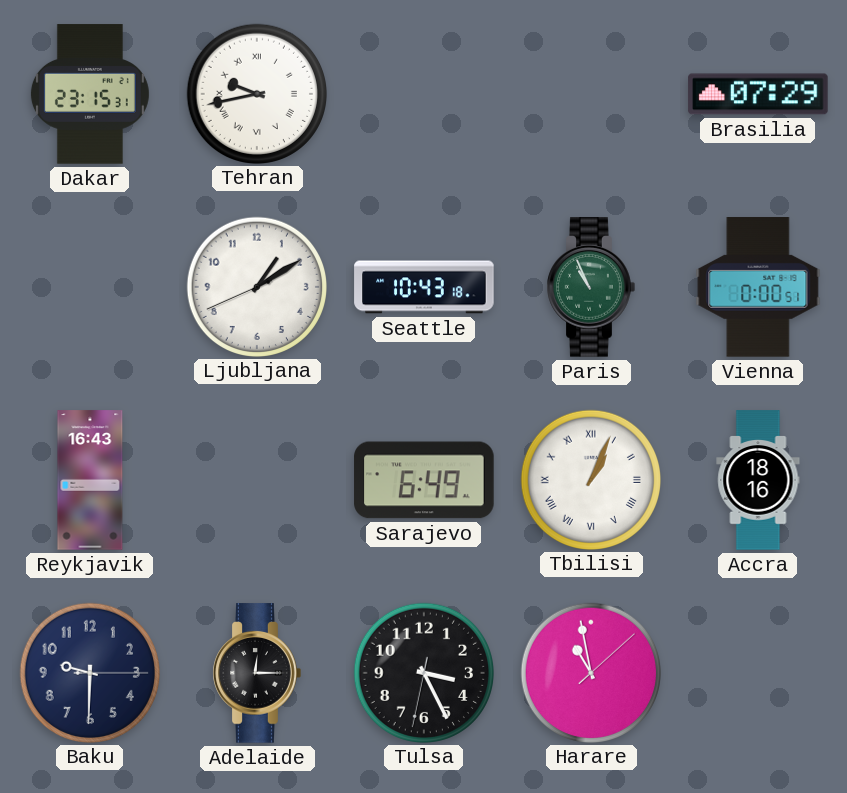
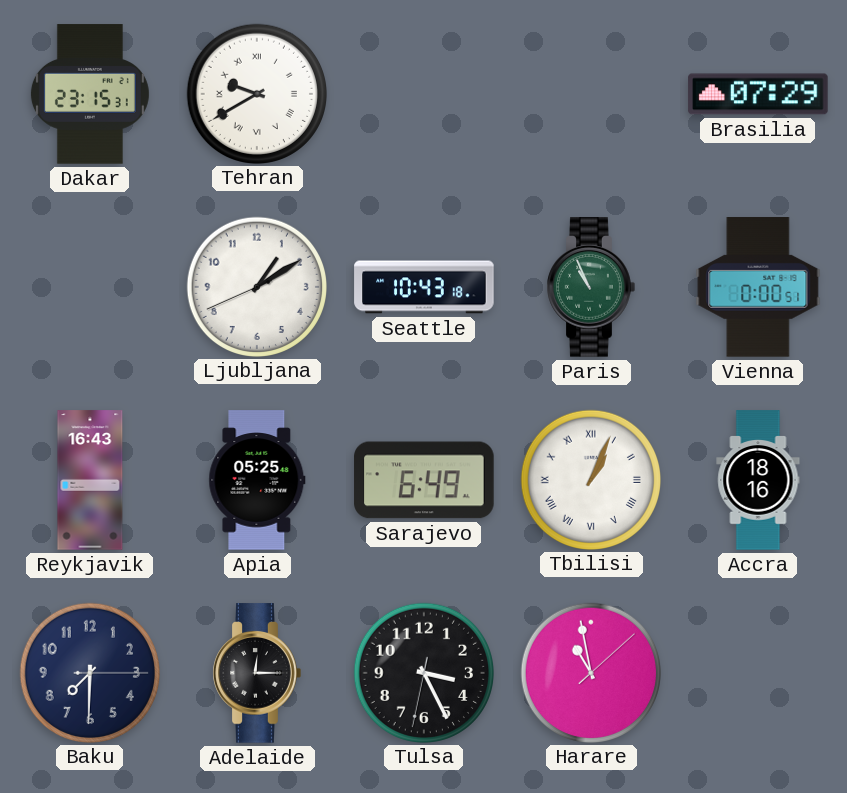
Tehran: 9:43 -> 9:40 (256, 93)
Apia: none -> 05:25 (257, 480)
Baku: 9:30 -> 7:30 (89, 672)
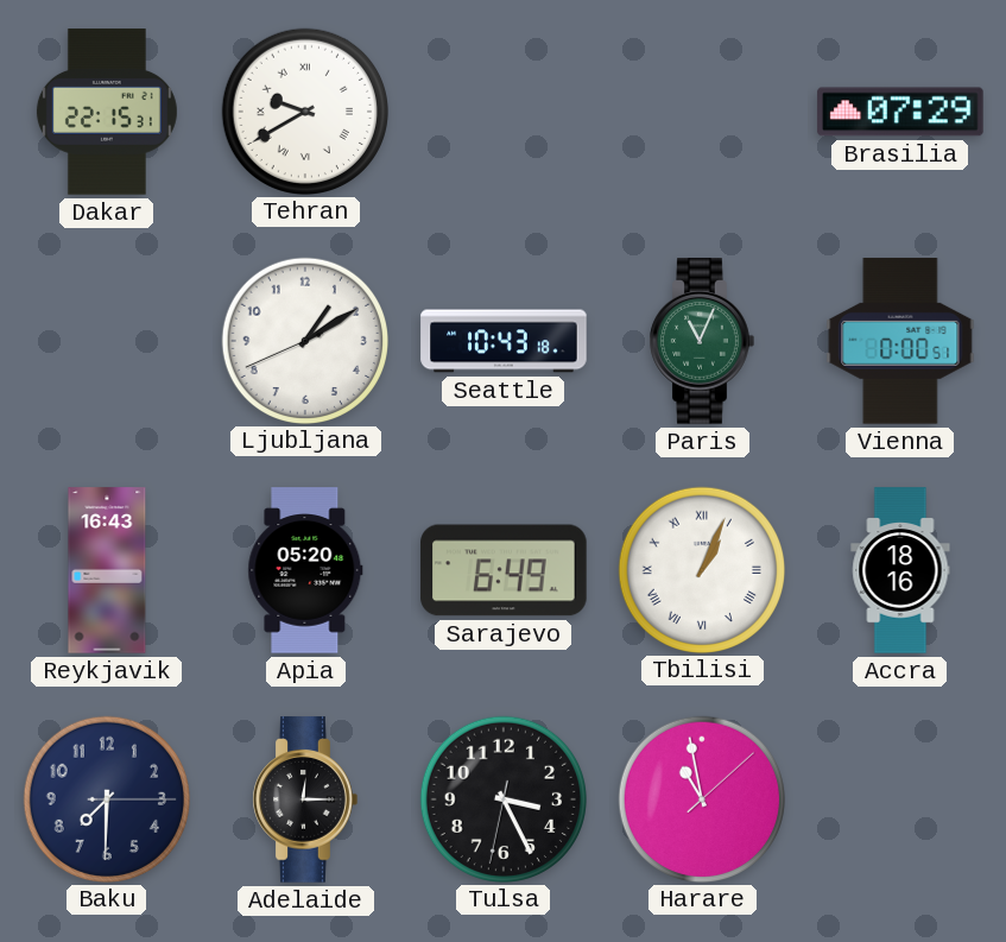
Dakar: 23:15 -> 22:15 (107, 112)
Paris: 10:56 -> 11:04 (702, 341)
Apia: 05:25 -> 05:20 (305, 570)
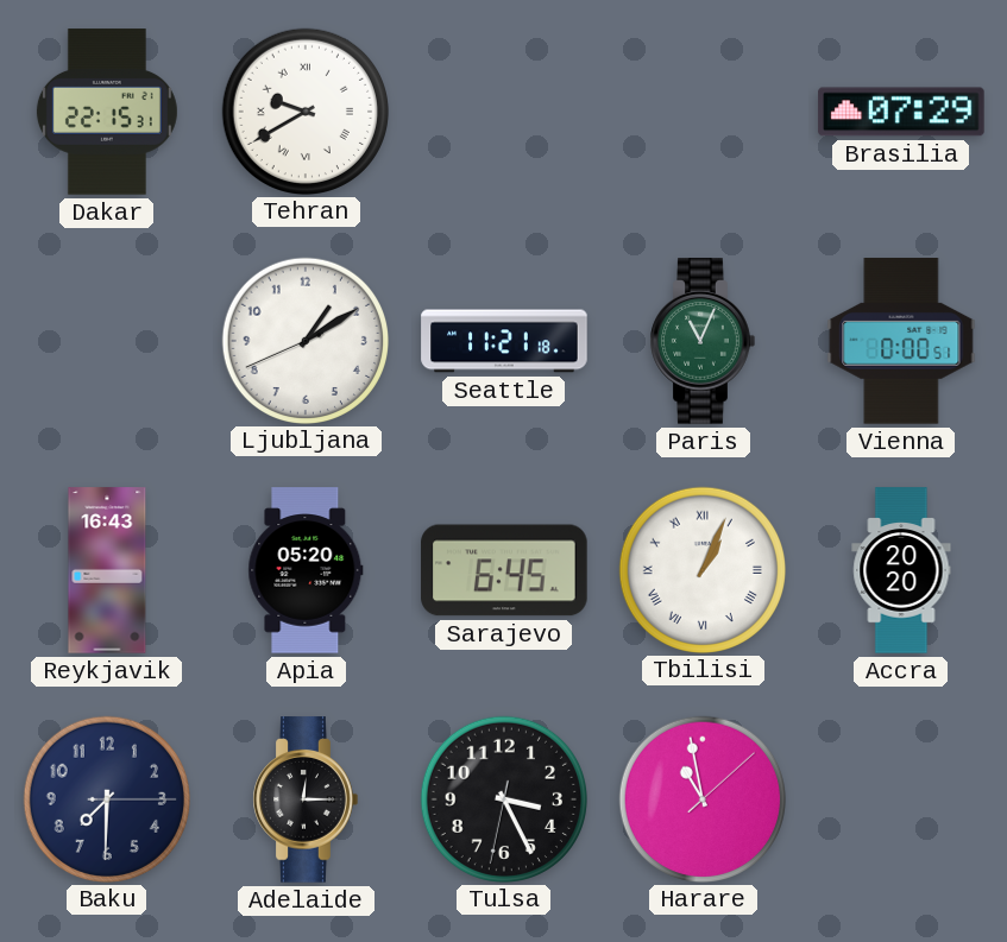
Seattle: 10:43 -> 11:21 (504, 341)
Sarajevo: 6:49 -> 6:45 (504, 570)
Accra: 18:16 -> 20:20 (901, 570)
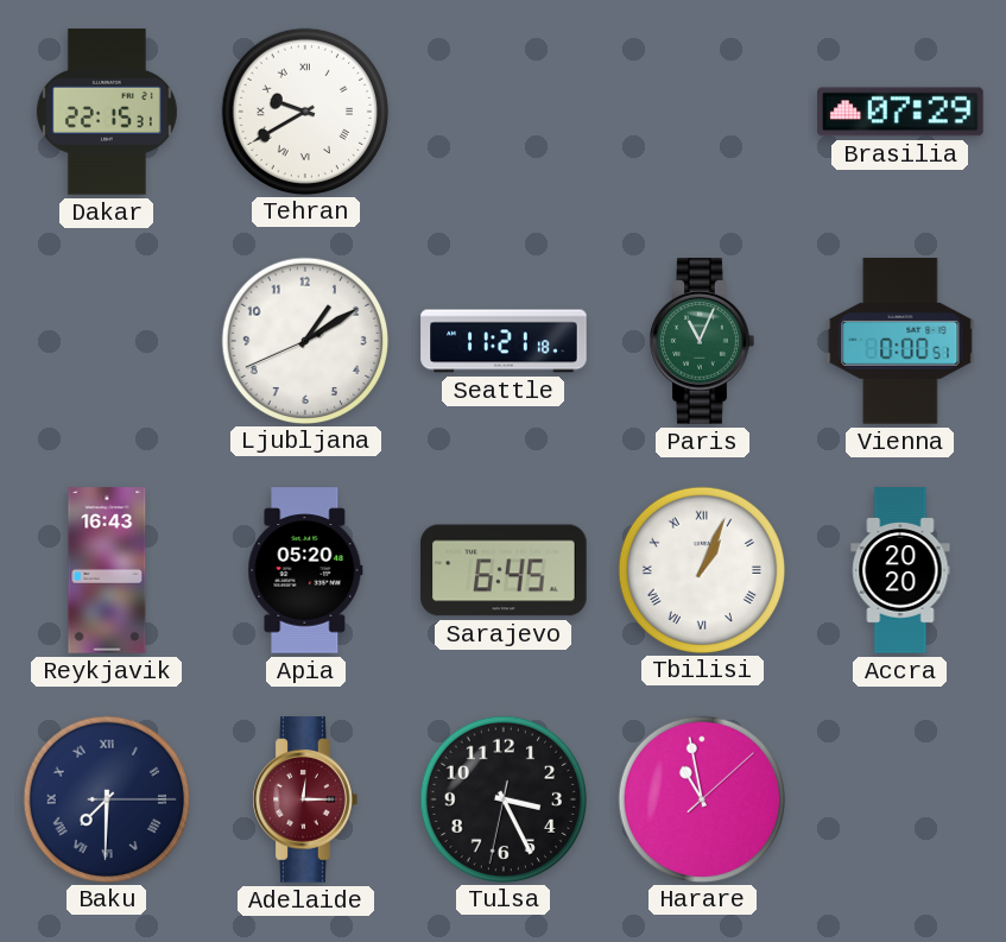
Baku numerals: Arabic -> Roman (106, 798)
Adelaide dial: black -> burgundy (305, 799)
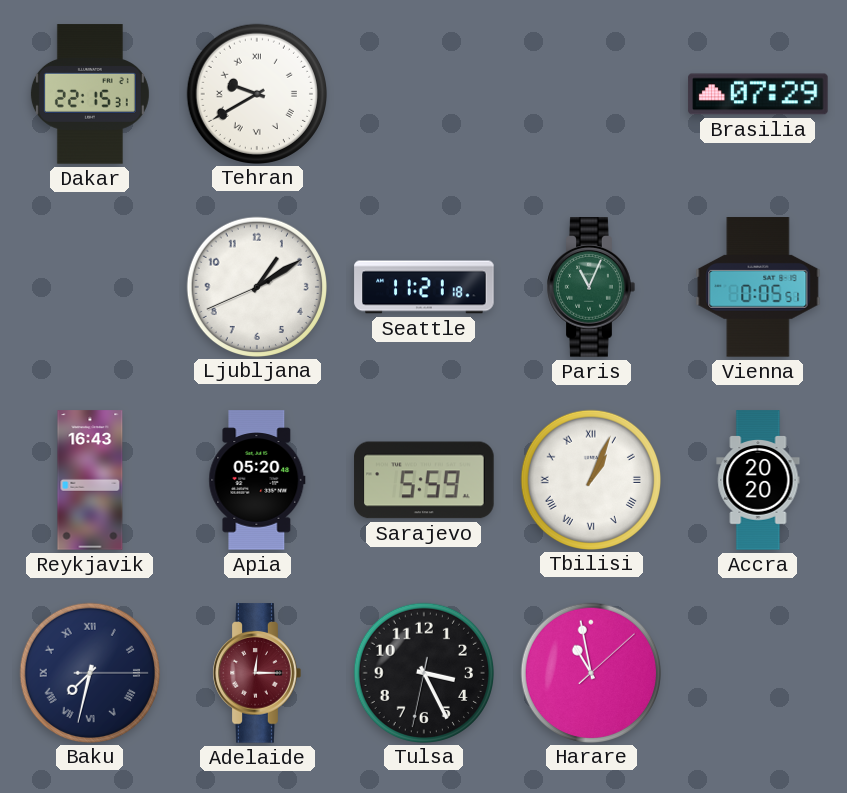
Vienna: 0:00 -> 0:05 (758, 287)
Sarajevo: 6:45 -> 5:59 (424, 480)
Baku: 7:30 -> 7:32 (89, 672)
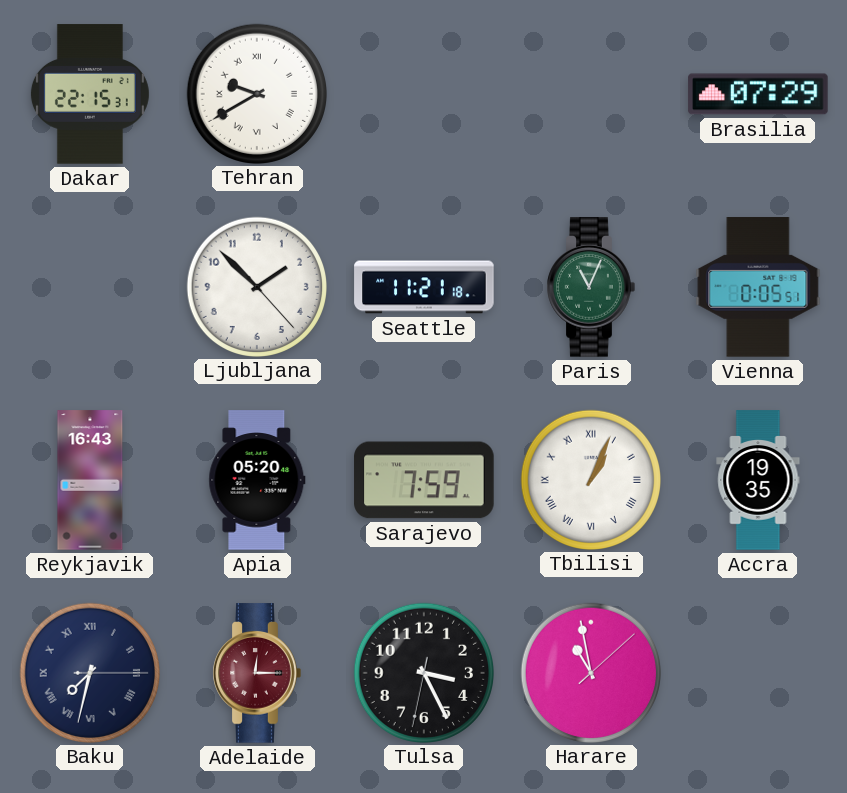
Ljubljana: 1:09 -> 1:52 (256, 286)
Sarajevo: 5:59 -> 7:59 (424, 480)
Accra: 20:20 -> 19:35 (758, 480)
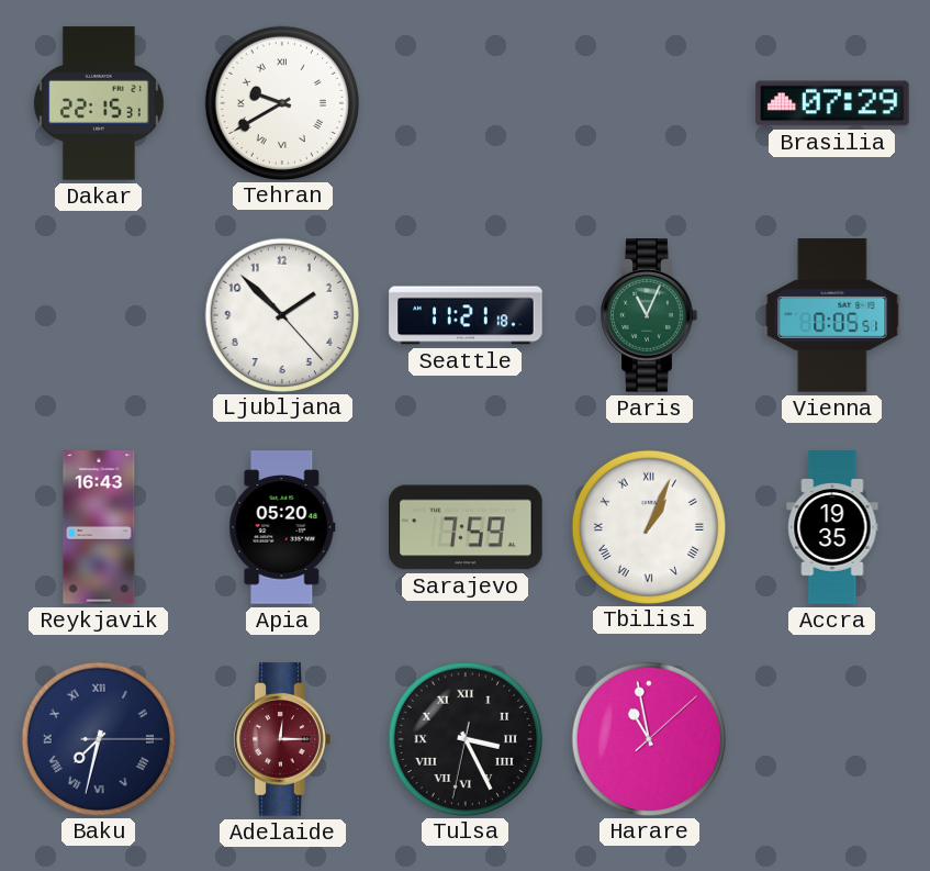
Tulsa numerals: Arabic -> Roman (464, 738)
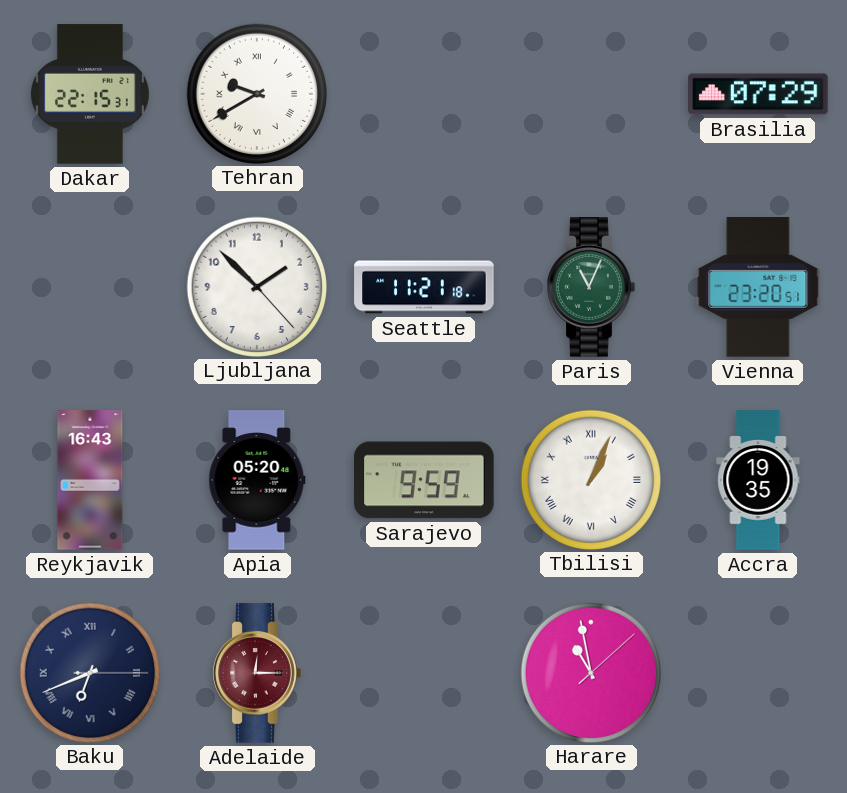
Vienna: 0:05 -> 23:20 (758, 287)
Sarajevo: 7:59 -> 9:59 (424, 480)
Baku: 7:32 -> 6:41 (89, 672)
Tulsa: 3:25 -> none (464, 738)
